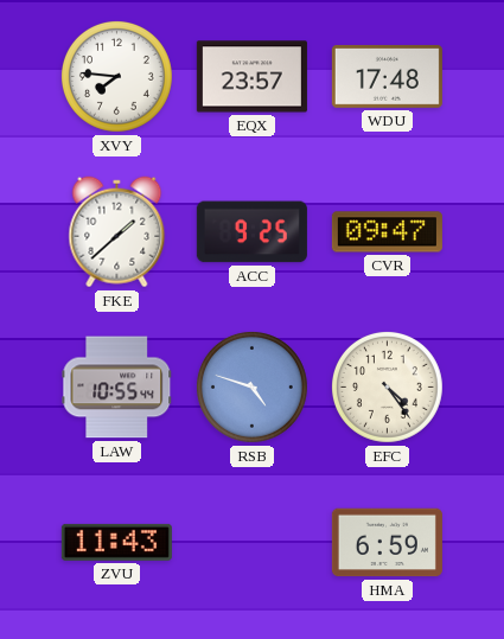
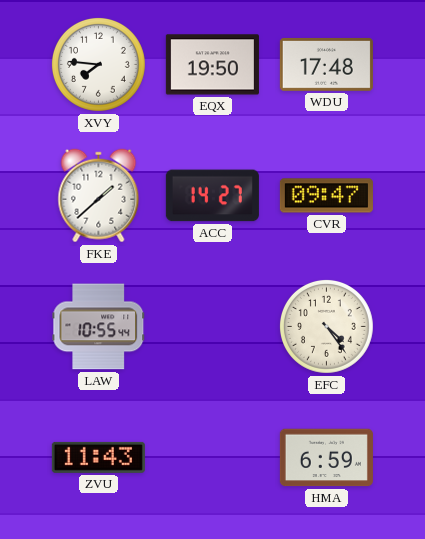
EQX: 23:57 -> 19:50 (212, 65)
ACC: 9:25 -> 14:27 (212, 196)
RSB: 4:48 -> none (251, 386)
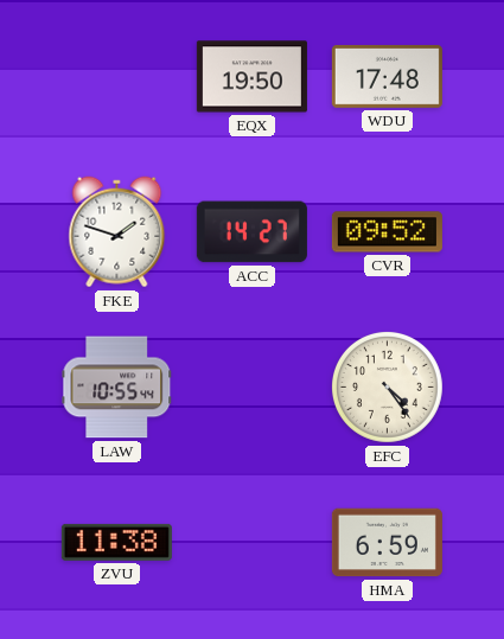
XVY: 7:46 -> none (98, 64)
FKE: 1:38 -> 1:48 (117, 232)
CVR: 09:47 -> 09:52 (387, 232)
ZVU: 11:43 -> 11:38 (116, 542)
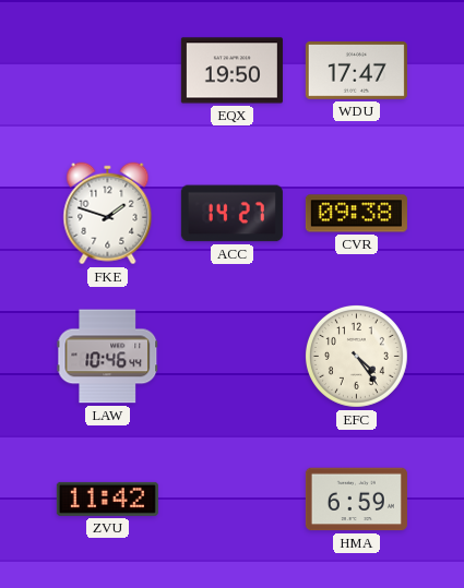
WDU: 17:48 -> 17:47 (356, 70)
CVR: 09:52 -> 09:38 (356, 214)
LAW: 10:55 -> 10:46 (108, 357)
ZVU: 11:38 -> 11:42 (107, 499)
